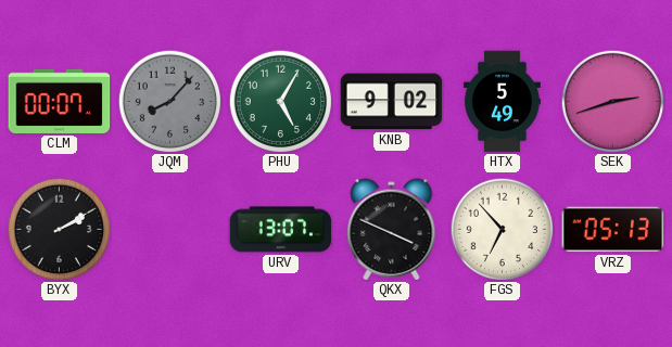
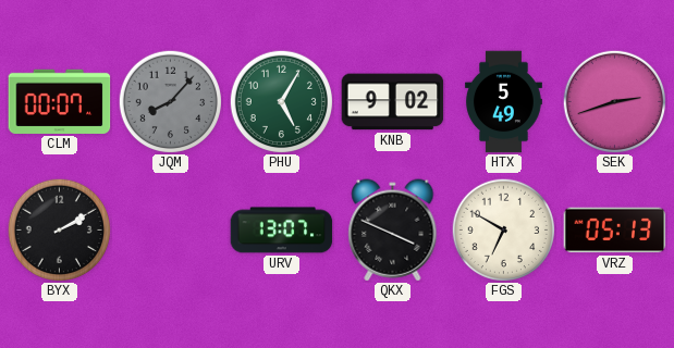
FGS: 6:53 -> 6:50 (503, 229)
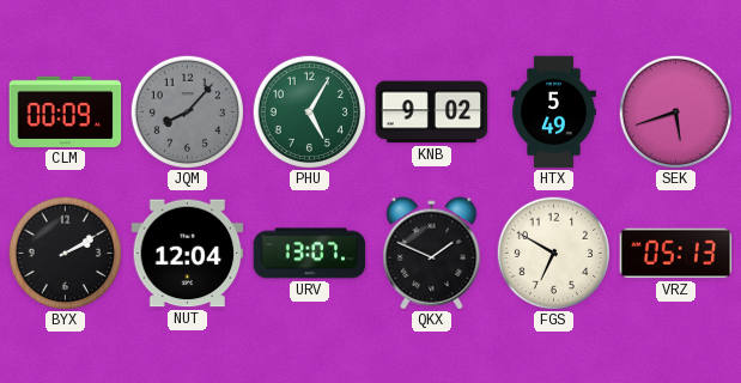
CLM: 00:07 -> 00:09 (66, 111)
SEK: 2:42 -> 5:42 (675, 111)
NUT: none -> 12:04 (188, 254)
QKX: 3:49 -> 1:49 (432, 254)
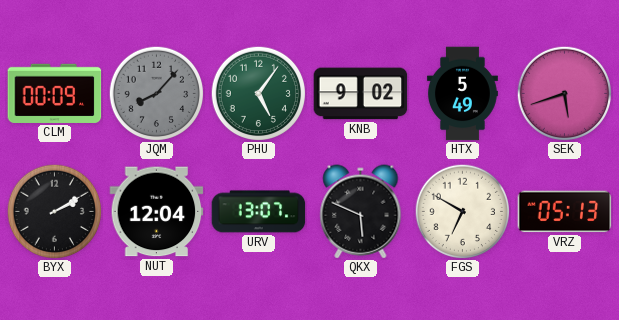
PHU: 5:05 -> 5:06 (258, 93)
QKX: 1:49 -> 5:49 (361, 212)
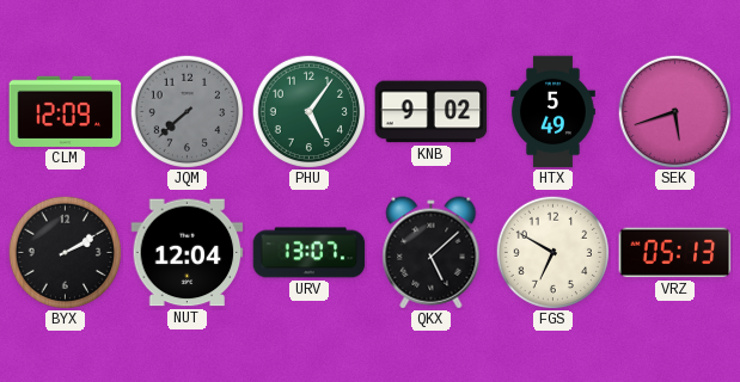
CLM: 00:09 -> 12:09 (66, 111)
JQM: 8:07 -> 7:38 (186, 111)
QKX: 5:49 -> 5:08 (432, 253)
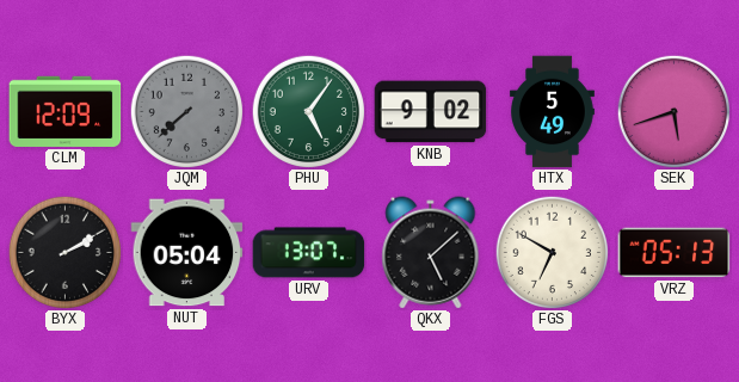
NUT: 12:04 -> 05:04 (187, 253)
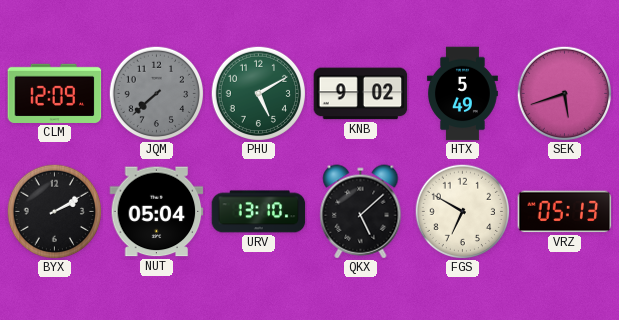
PHU: 5:06 -> 5:10 (258, 93)
URV: 13:07 -> 13:10 (259, 212)
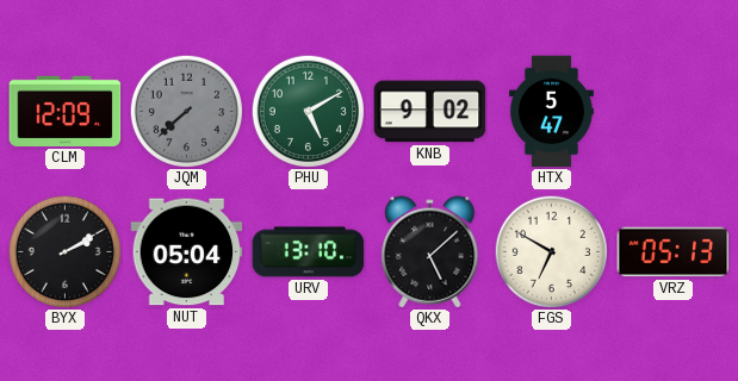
HTX: 5:49 -> 5:47 (551, 112)
SEK: 5:42 -> none (564, 93)
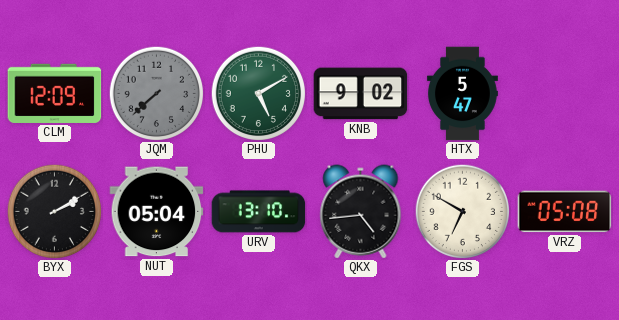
QKX: 5:08 -> 4:44 (361, 212)
VRZ: 05:13 -> 05:08 (565, 212)
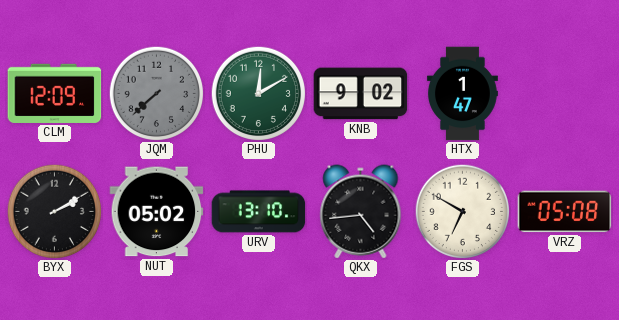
PHU: 5:10 -> 12:10 (258, 93)
HTX: 5:47 -> 1:47 (462, 94)
NUT: 05:04 -> 05:02 (157, 212)
